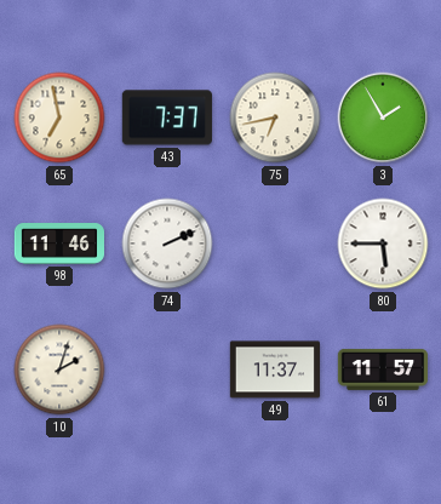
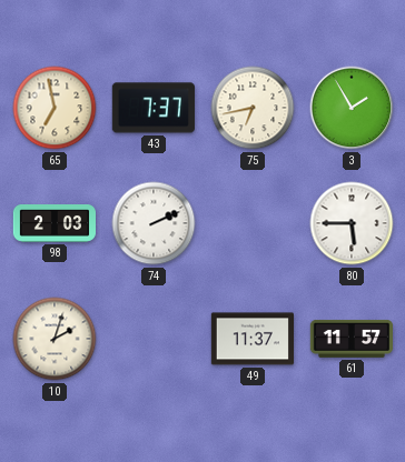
98: 11:46 -> 2:03 (53, 224)
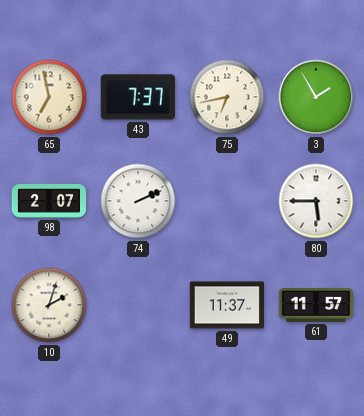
98: 2:03 -> 2:07 (48, 202)
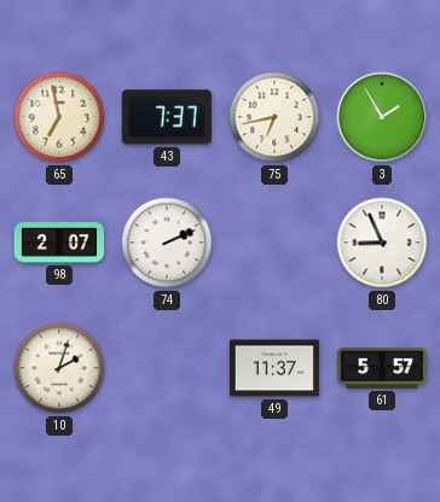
80: 5:45 -> 8:56 (382, 243)
61: 11:57 -> 5:57 (381, 368)
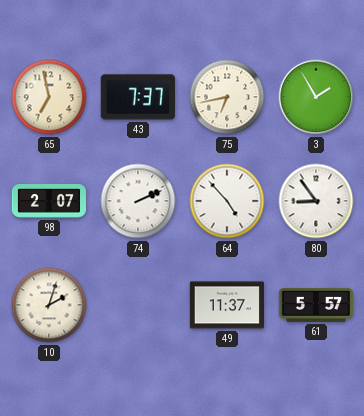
64: none -> 4:53 (227, 201)
80: 8:56 -> 8:54 (316, 201)
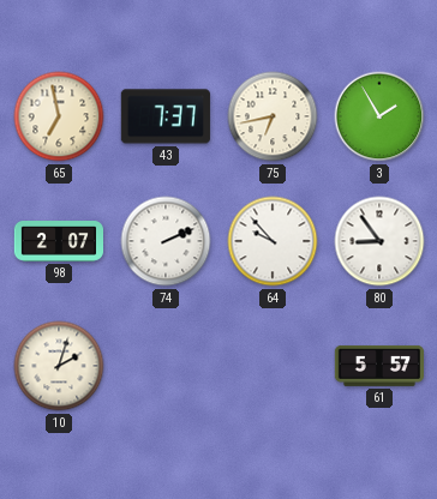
64: 4:53 -> 9:53 (273, 241)
49: 11:37 -> none (226, 305)
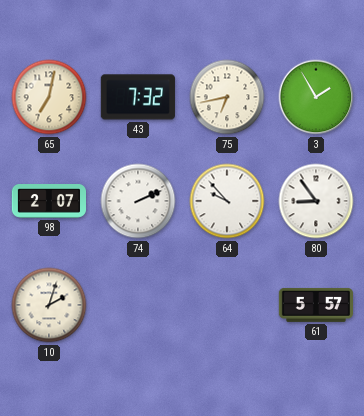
65: 6:58 -> 7:02 (49, 97)
43: 7:37 -> 7:32 (138, 97)
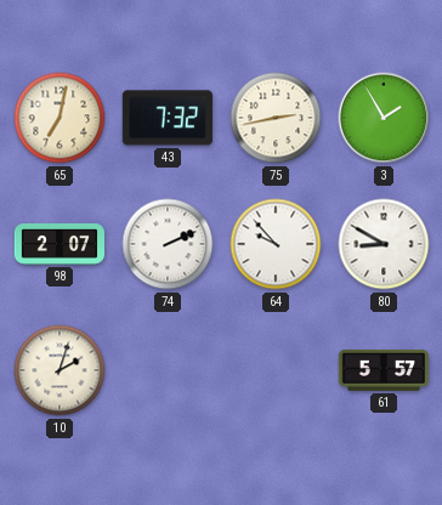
75: 6:43 -> 2:43 (276, 118)
80: 8:54 -> 8:50 (384, 244)
